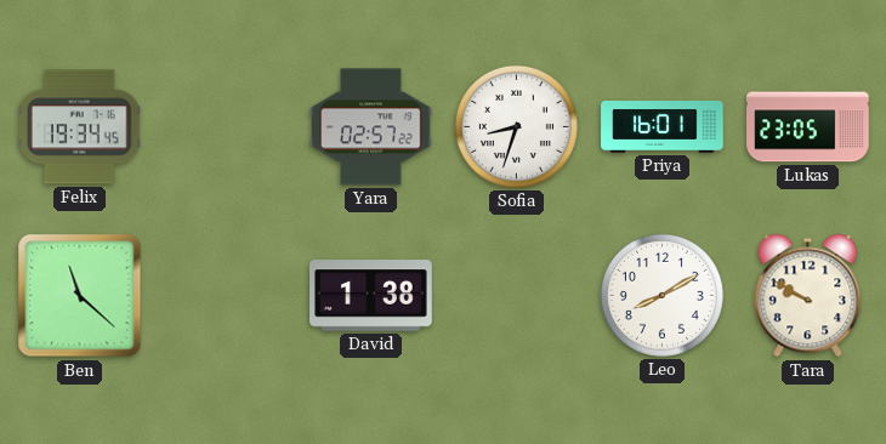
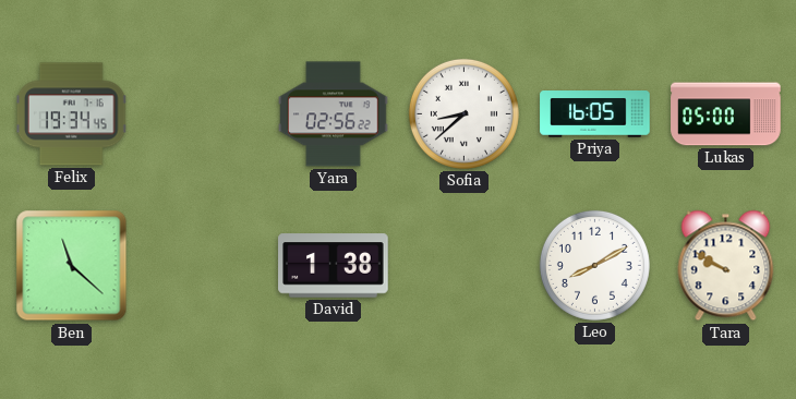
Yara: 02:57 -> 02:56 (334, 114)
Sofia: 8:33 -> 8:38 (463, 113)
Priya: 16:01 -> 16:05 (595, 114)
Lukas: 23:05 -> 05:00 (726, 114)
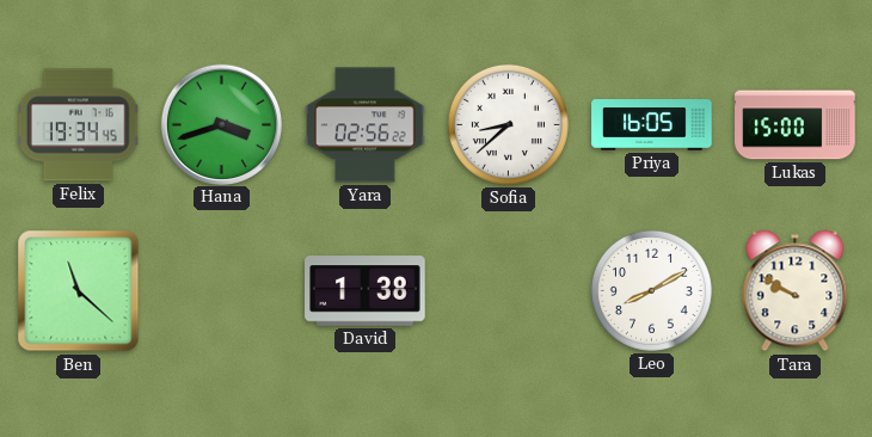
Hana: none -> 3:42 (221, 124)
Lukas: 05:00 -> 15:00 (796, 125)
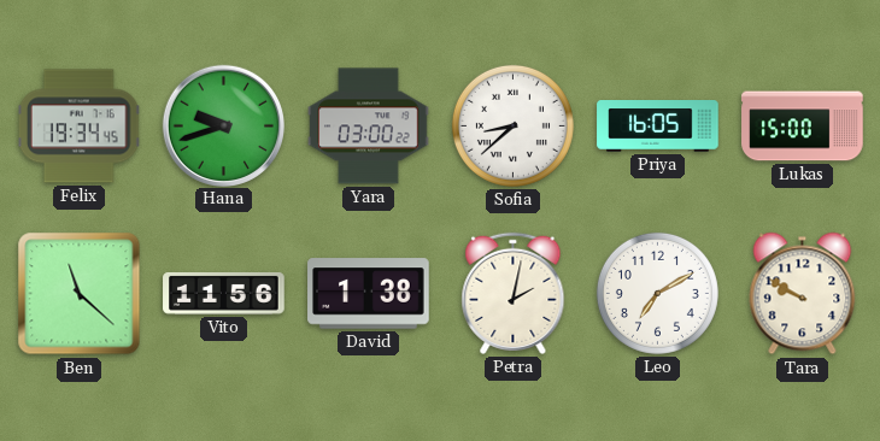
Hana: 3:42 -> 9:42 (223, 125)
Yara: 02:56 -> 03:00 (369, 127)
Vito: none -> 11:56 (224, 293)
Petra: none -> 2:02 (514, 293)
Leo: 8:10 -> 7:10 (657, 293)
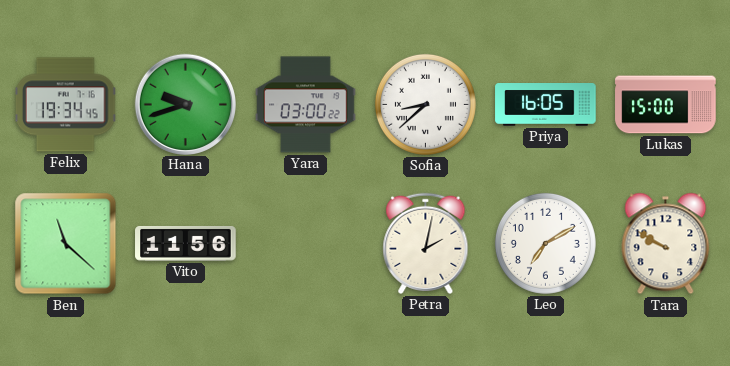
David: 1:38 -> none (369, 294)
